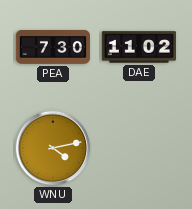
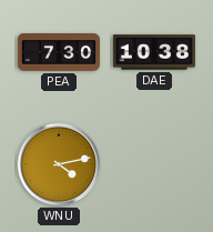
DAE: 11:02 -> 10:38 (154, 52)
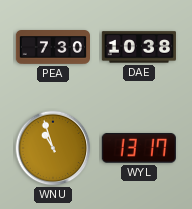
WNU: 4:13 -> 10:57 (53, 148)
WYL: none -> 13:17 (139, 149)
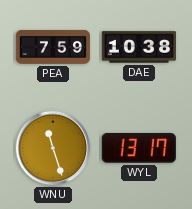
PEA: 7:30 -> 7:59 (52, 47)
WNU: 10:57 -> 11:27 (53, 148)
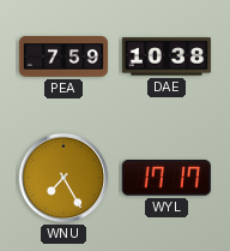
WNU: 11:27 -> 7:25 (63, 178)
WYL: 13:17 -> 17:17 (167, 179)
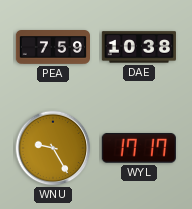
WNU: 7:25 -> 9:25 (53, 148)
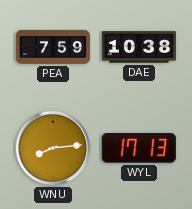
WNU: 9:25 -> 8:14 (53, 148)
WYL: 17:17 -> 17:13 (139, 149)
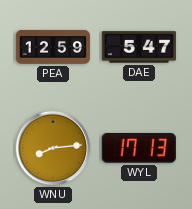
PEA: 7:59 -> 12:59 (52, 47)
DAE: 10:38 -> 5:47 (139, 47)
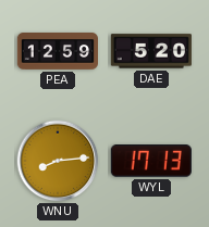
DAE: 5:47 -> 5:20 (151, 51)
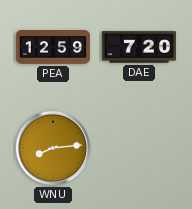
DAE: 5:20 -> 7:20 (139, 47)
WYL: 17:13 -> none (151, 162)
